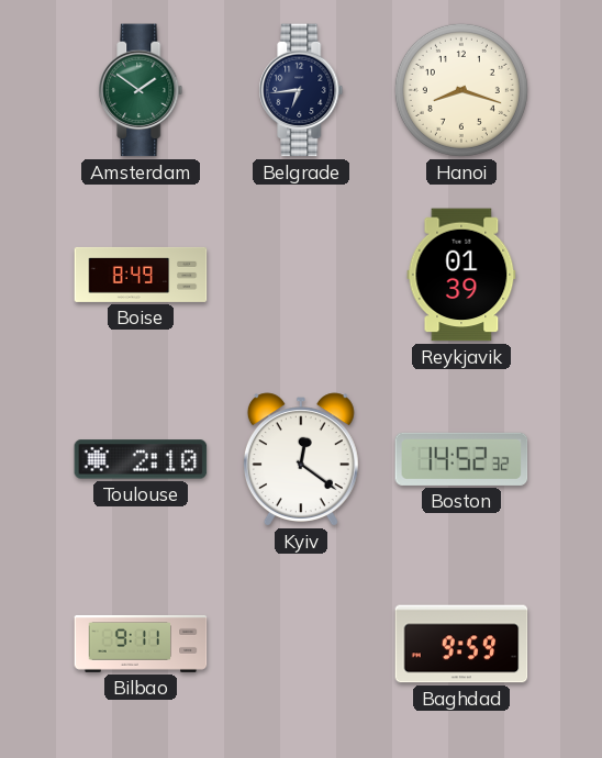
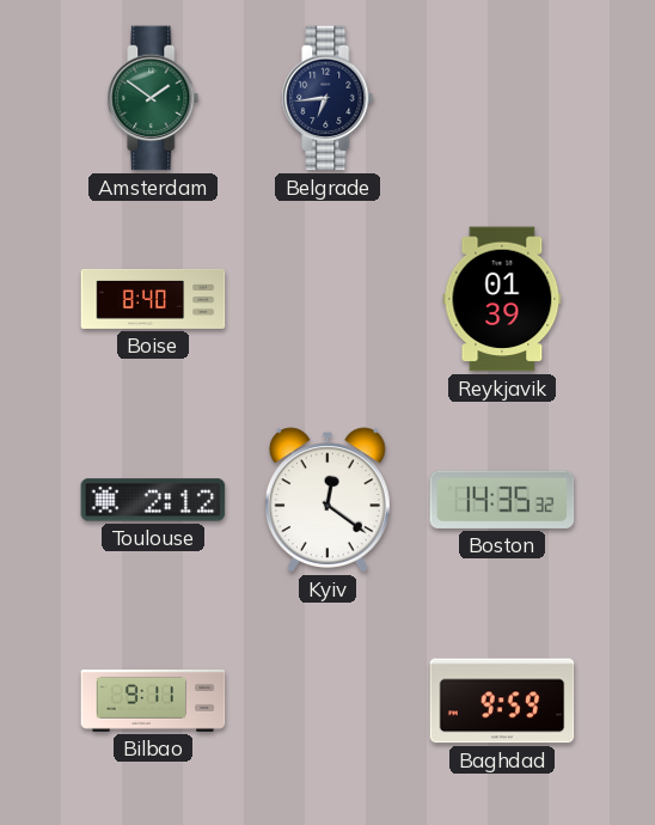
Hanoi: 8:18 -> none (461, 90)
Boise: 8:49 -> 8:40 (153, 299)
Toulouse: 2:10 -> 2:12 (153, 500)
Boston: 14:52 -> 14:35 (502, 500)
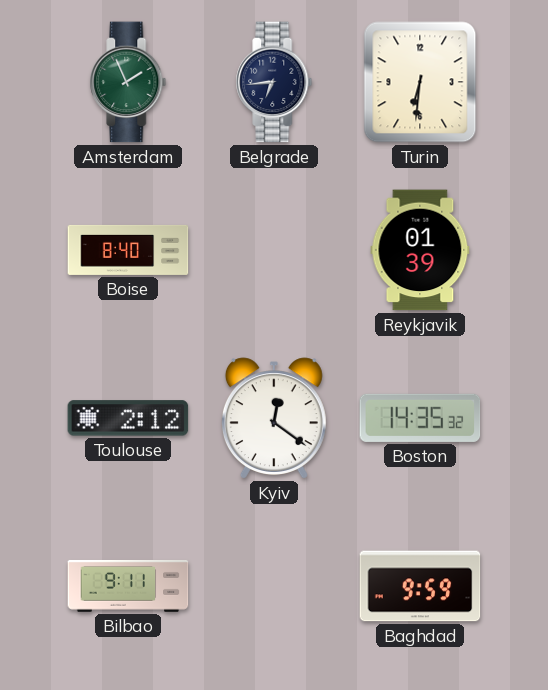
Amsterdam: 1:51 -> 1:56 (128, 82)
Turin: none -> 6:31 (420, 82)
